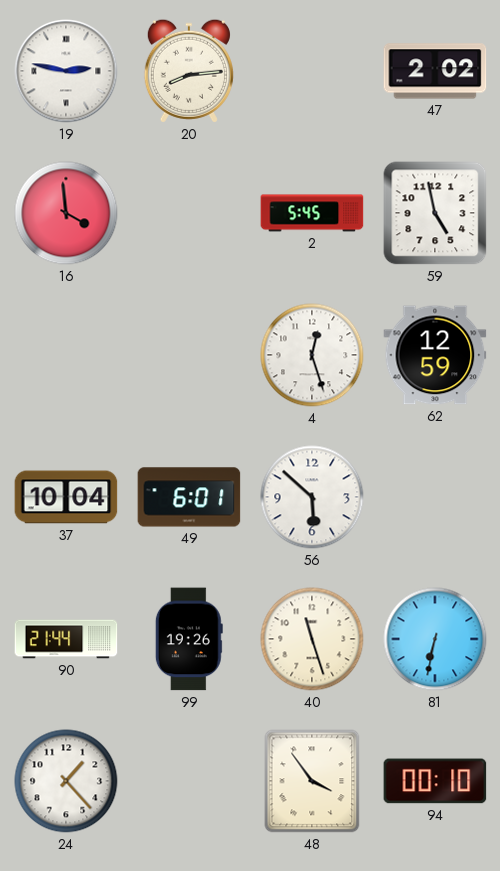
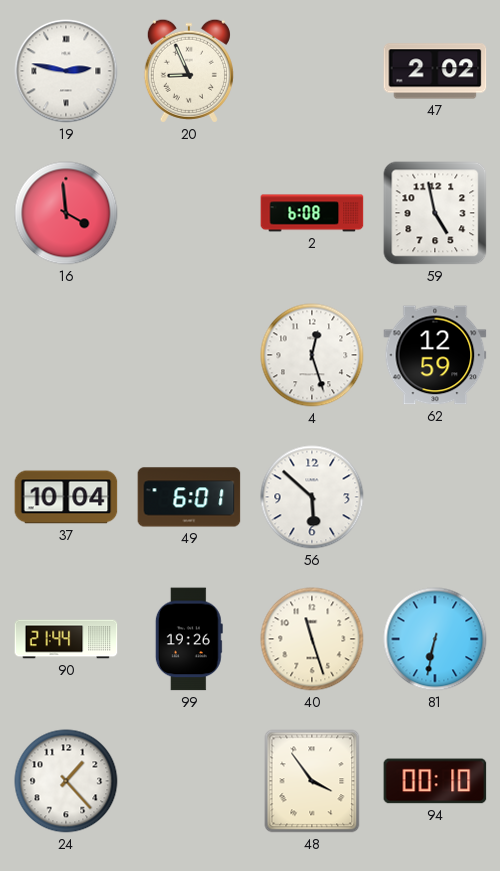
20: 8:14 -> 8:56 (189, 71)
2: 5:45 -> 6:08 (312, 213)
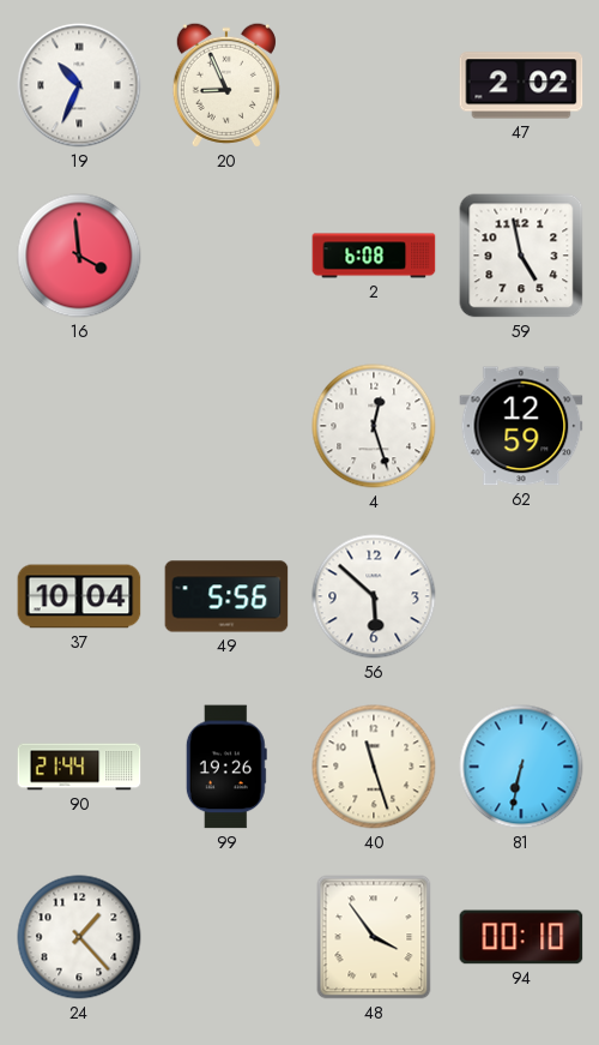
19: 2:47 -> 10:34 (79, 85)
49: 6:01 -> 5:56 (226, 596)
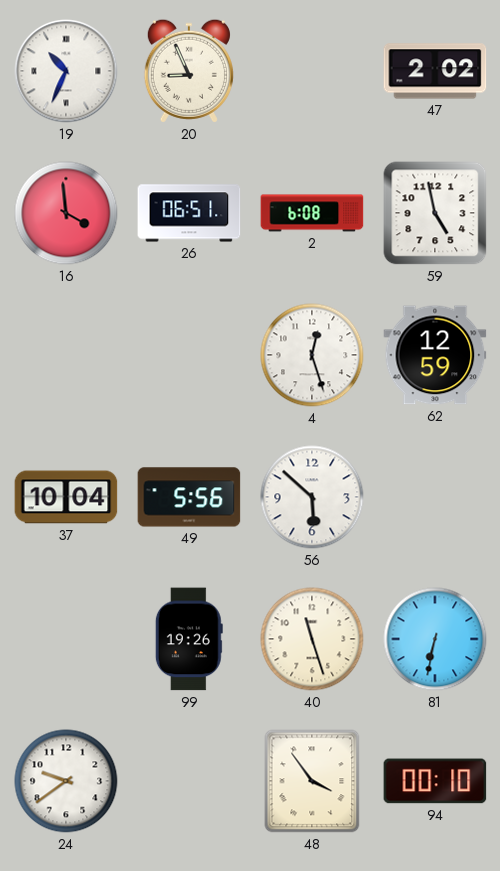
26: none -> 06:51 (189, 213)
90: 21:44 -> none (79, 767)
24: 1:23 -> 9:39 (66, 781)
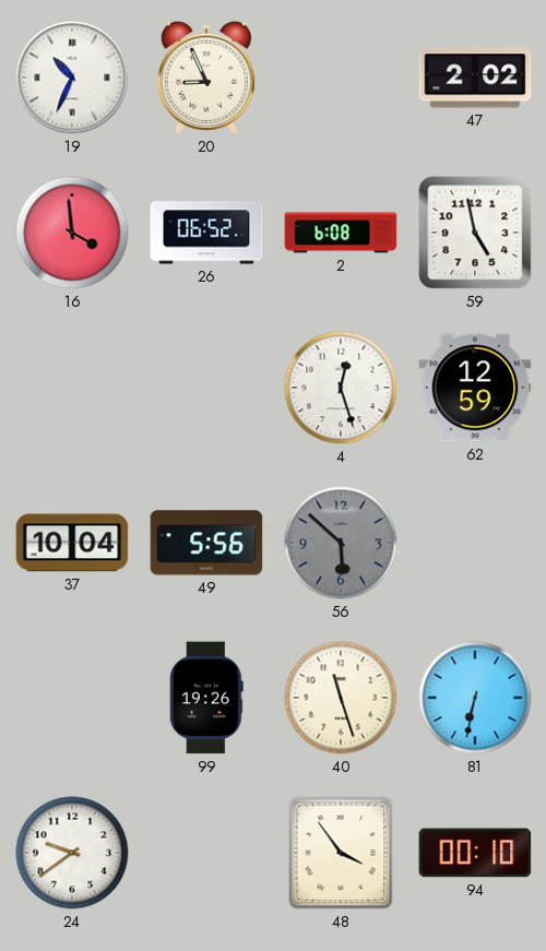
26: 06:51 -> 06:52 (206, 233)
56 dial: white -> grey (341, 543)
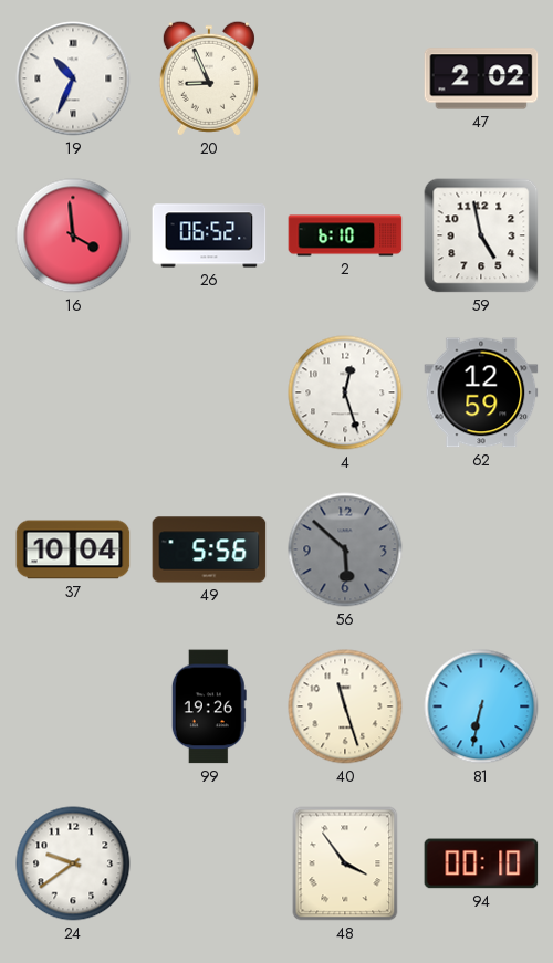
2: 6:08 -> 6:10 (345, 235)
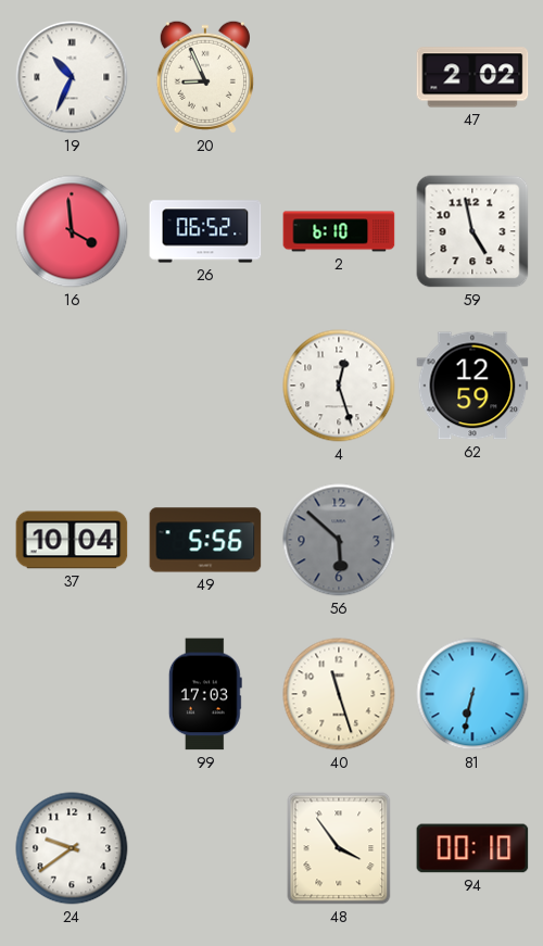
99: 19:26 -> 17:03 (205, 694)
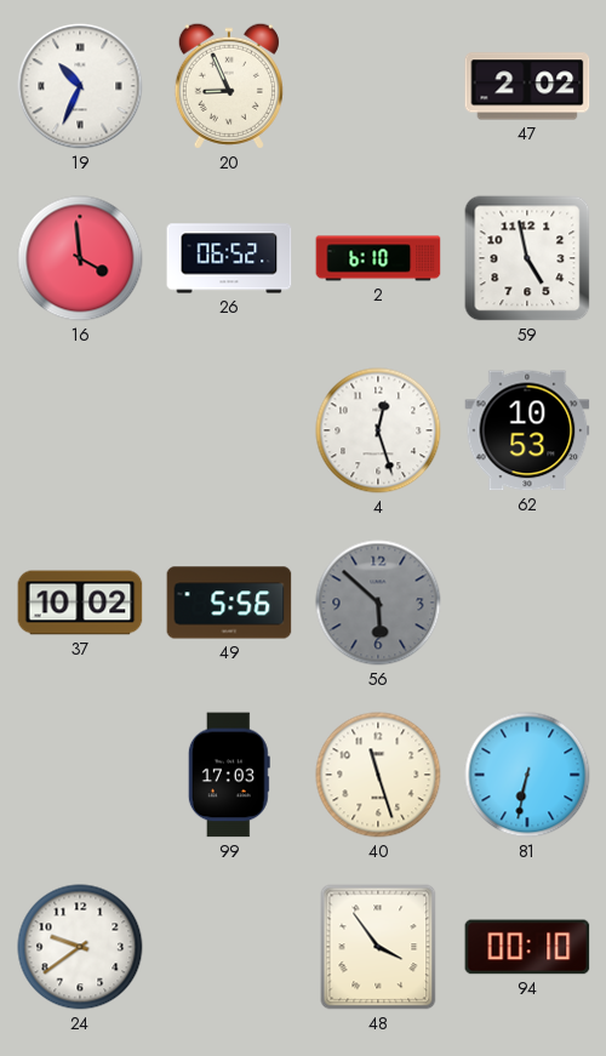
62: 12:59 -> 10:53 (527, 430)
37: 10:04 -> 10:02 (80, 603)
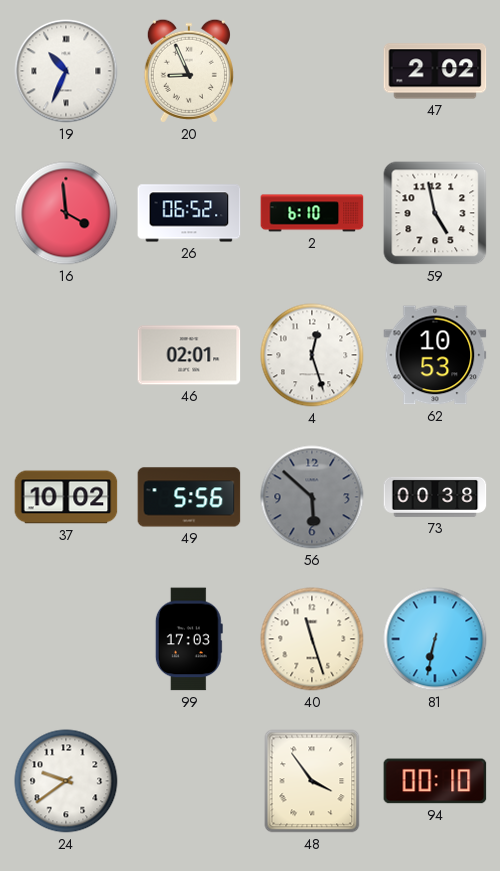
46: none -> 02:01 (189, 355)
73: none -> 00:38 (435, 497)
